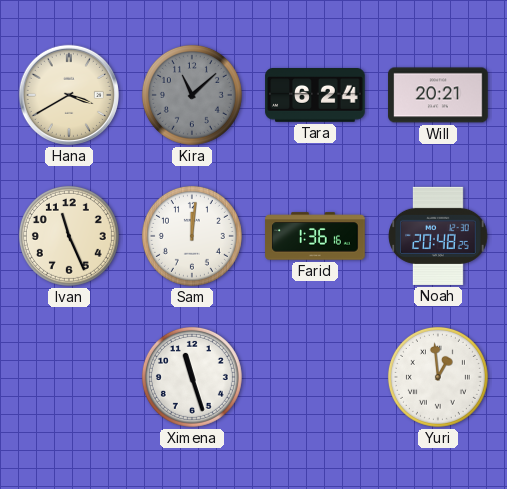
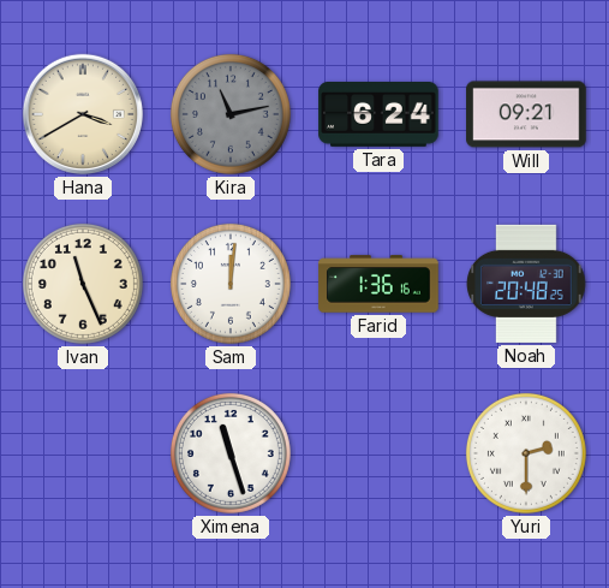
Kira: 11:08 -> 11:13 (231, 114)
Will: 20:21 -> 09:21 (526, 114)
Yuri: 12:59 -> 2:30 (526, 453)
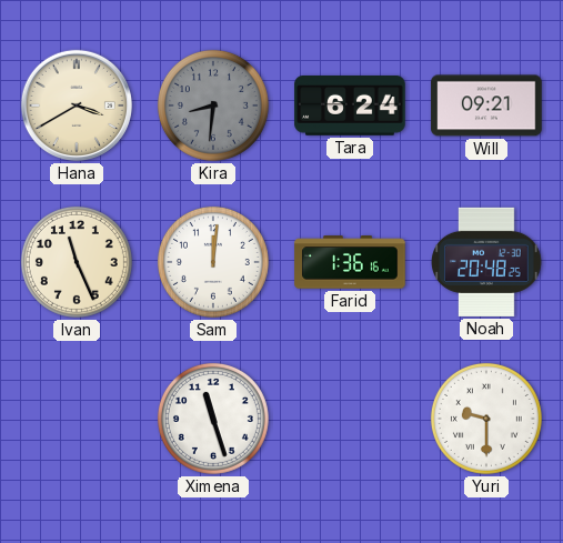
Kira: 11:13 -> 8:31 (213, 105)
Yuri: 2:30 -> 9:30 (486, 419)
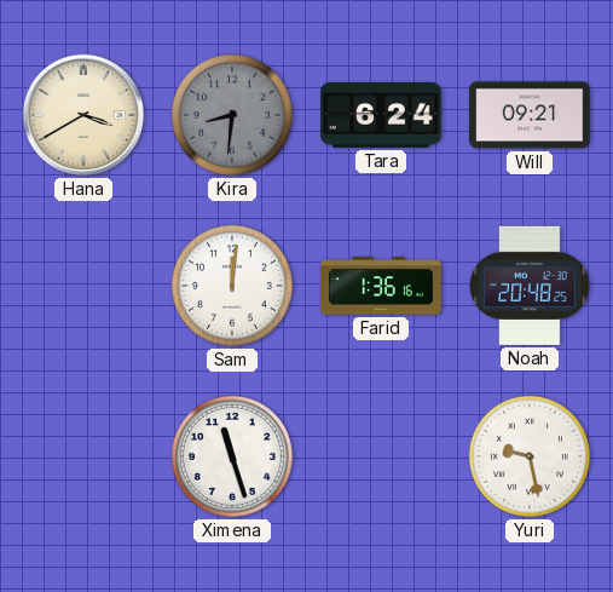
Ivan: 11:26 -> none (77, 262)
Yuri: 9:30 -> 9:28 (530, 456)
